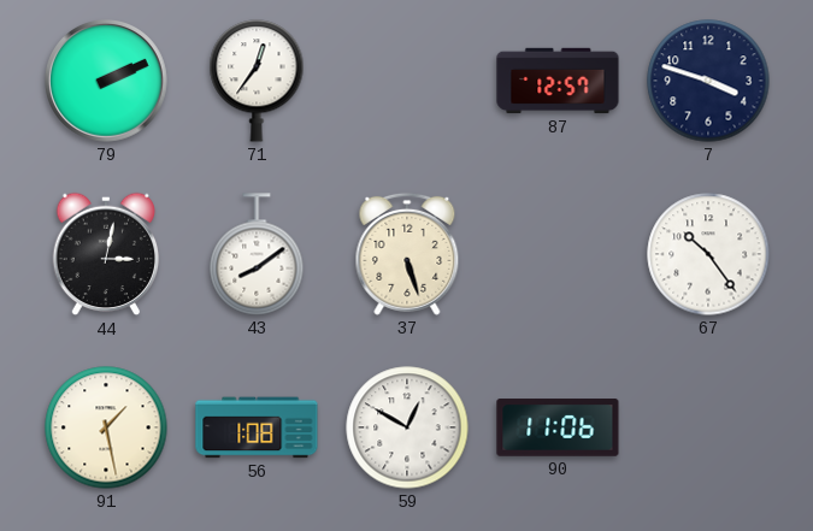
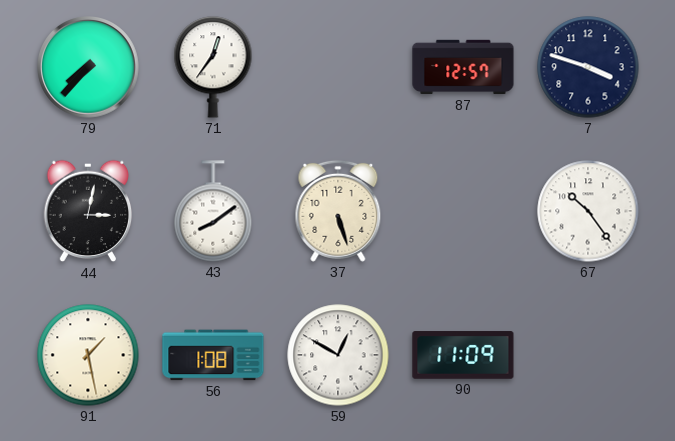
79: 2:11 -> 7:37 (88, 67)
90: 11:06 -> 11:09 (463, 355)
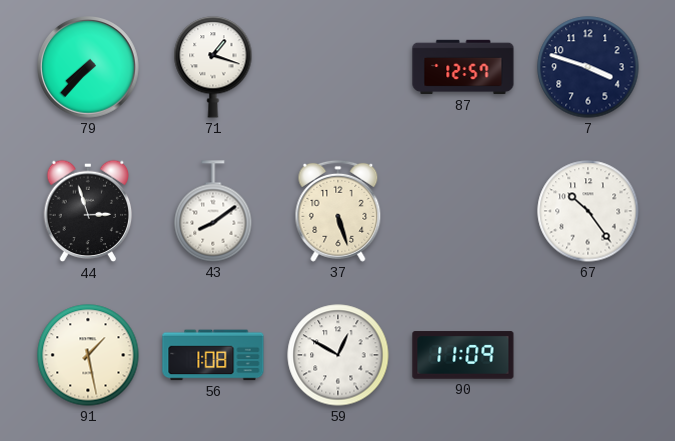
71: 12:36 -> 1:18 (213, 67)
44: 3:02 -> 2:57 (88, 211)
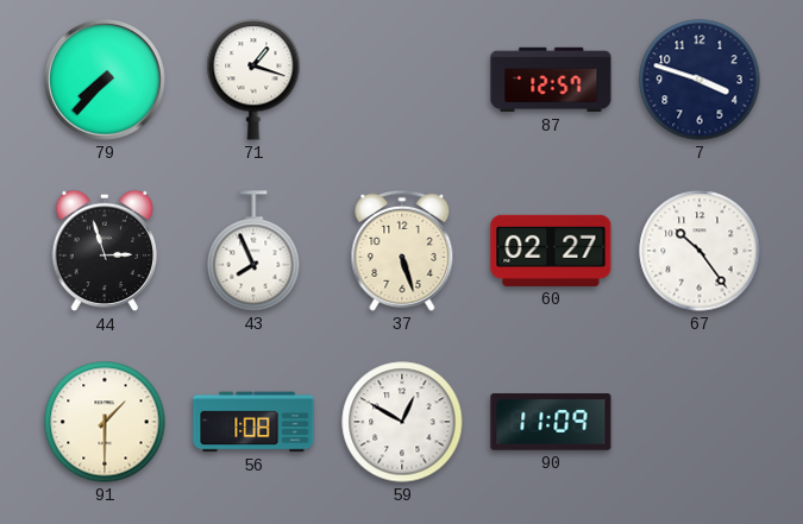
43: 8:09 -> 7:56 (253, 251)
60: none -> 02:27 (551, 251)
91: 1:28 -> 1:30 (105, 422)
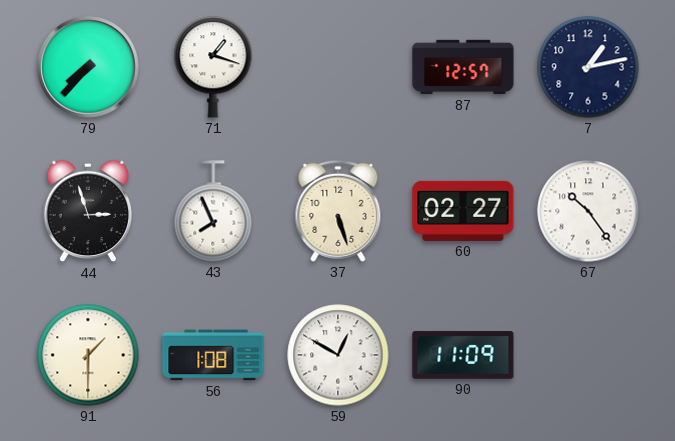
7: 3:48 -> 1:13 (588, 67)
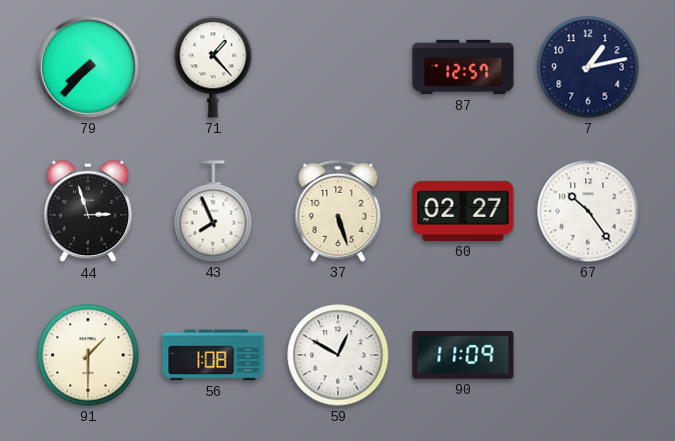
71: 1:18 -> 1:23 (213, 67)
